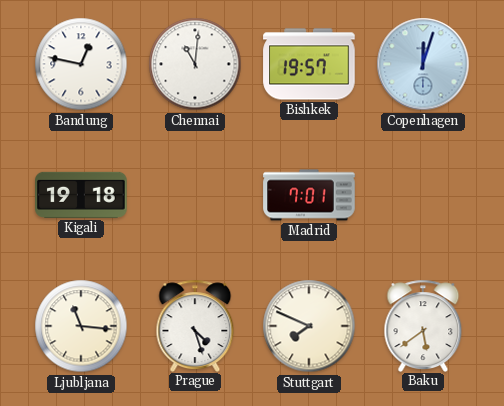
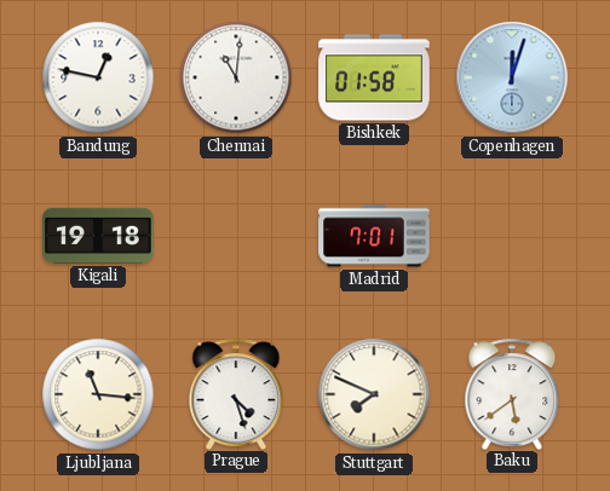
Bishkek: 19:57 -> 01:58 (374, 77)
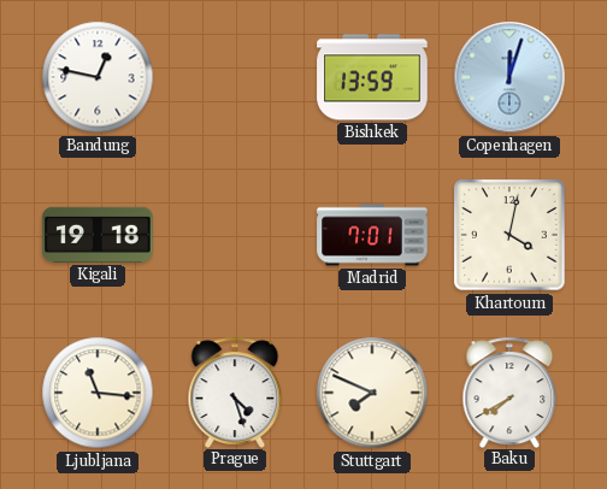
Chennai: 11:01 -> none (236, 77)
Bishkek: 01:58 -> 13:59 (372, 77)
Khartoum: none -> 4:02 (509, 235)
Baku: 5:39 -> 7:40 (509, 391)
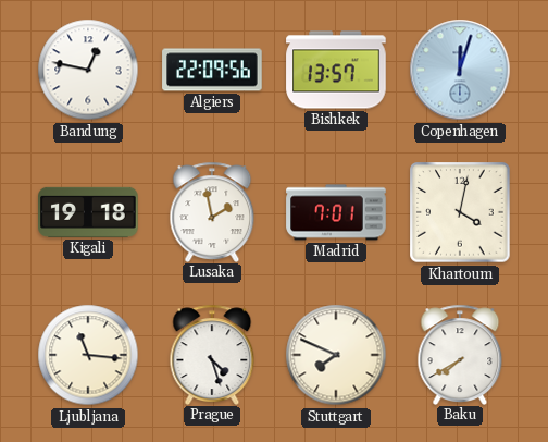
Algiers: none -> 22:09 (212, 70)
Bishkek: 13:59 -> 13:57 (336, 70)
Lusaka: none -> 1:58 (212, 211)
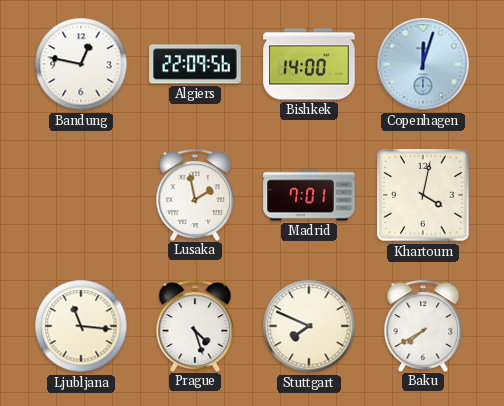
Bishkek: 13:57 -> 14:00 (309, 64)
Kigali: 19:18 -> none (88, 212)
